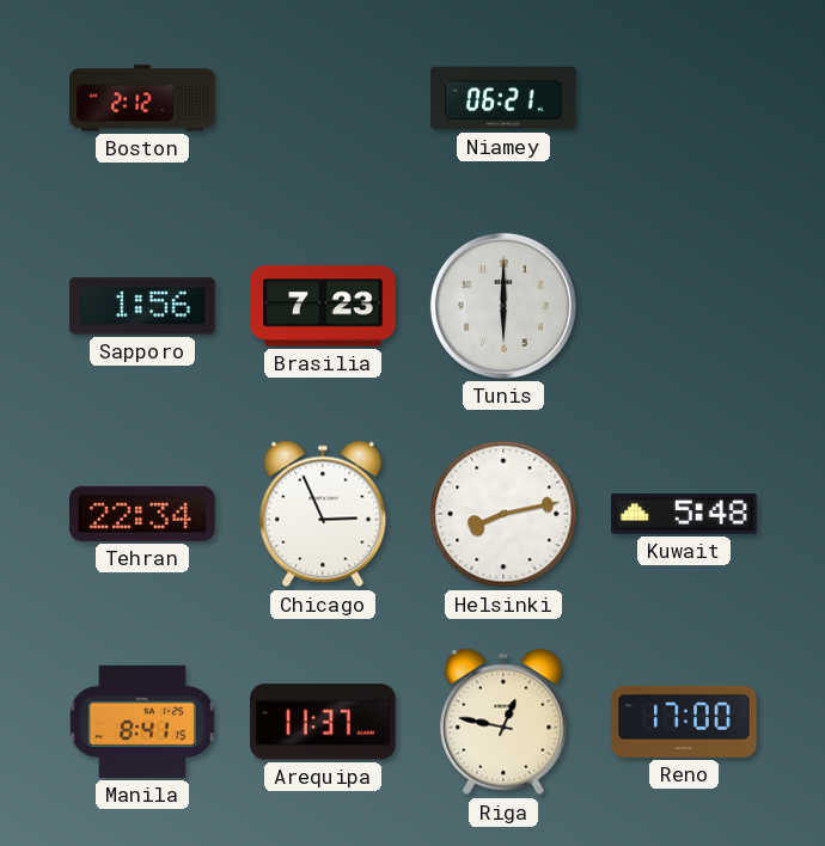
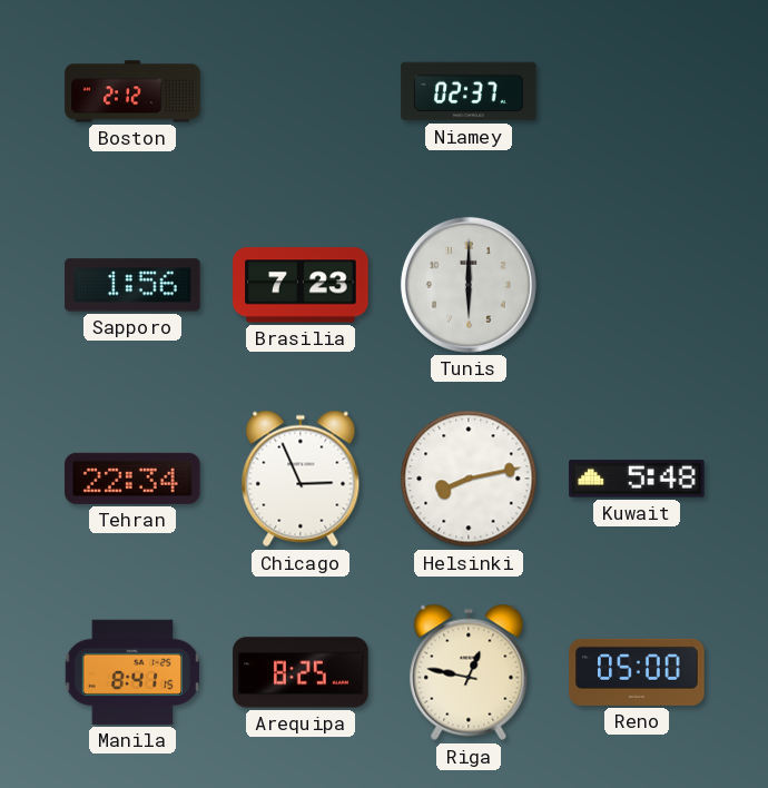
Niamey: 06:21 -> 02:37 (469, 91)
Arequipa: 11:37 -> 8:25 (301, 672)
Reno: 17:00 -> 05:00 (637, 672)
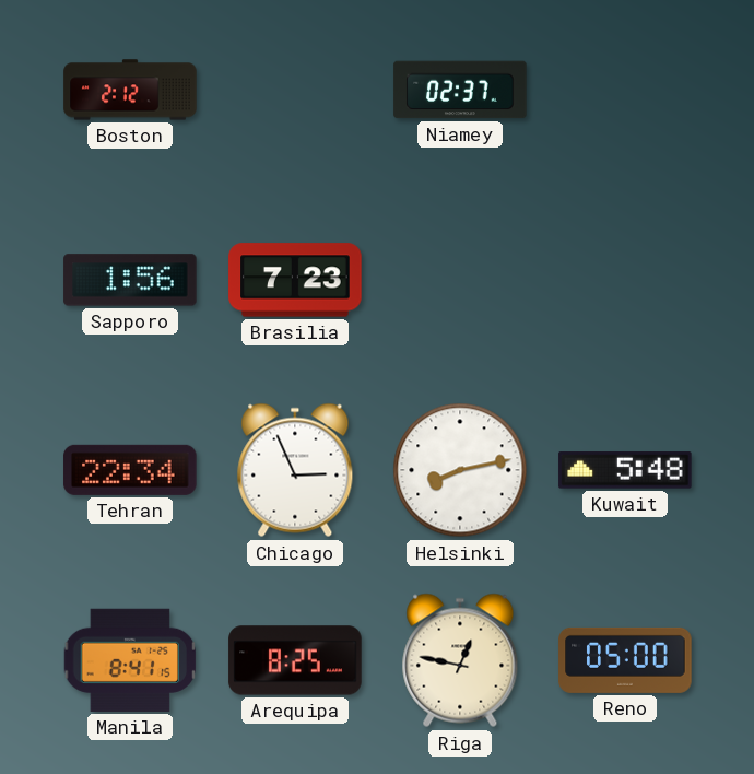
Tunis: 6:00 -> none (469, 285)
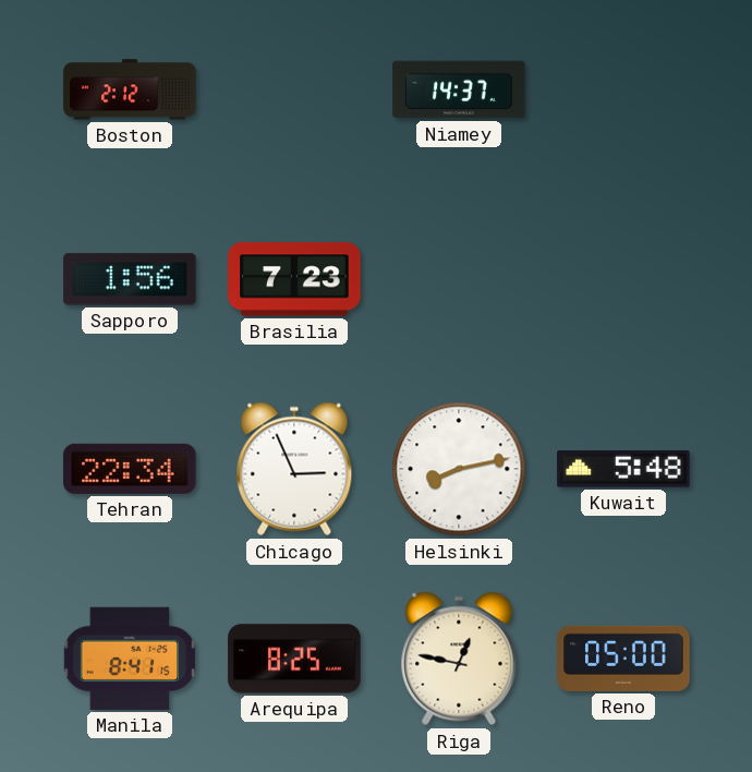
Niamey: 02:37 -> 14:37 (459, 89)
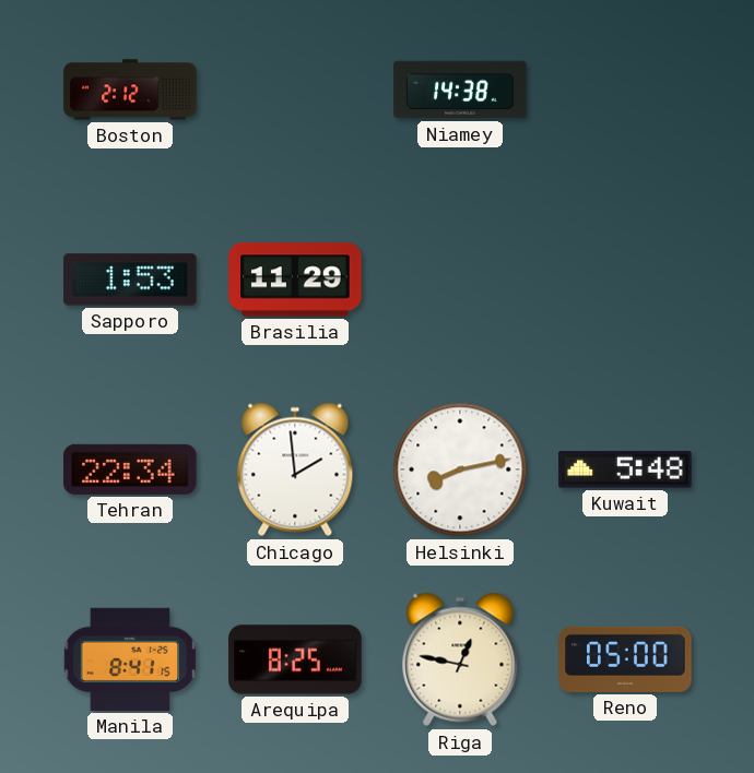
Niamey: 14:37 -> 14:38 (460, 90)
Sapporo: 1:56 -> 1:53 (130, 280)
Brasilia: 7:23 -> 11:29 (295, 280)
Chicago: 2:56 -> 1:59 (295, 469)
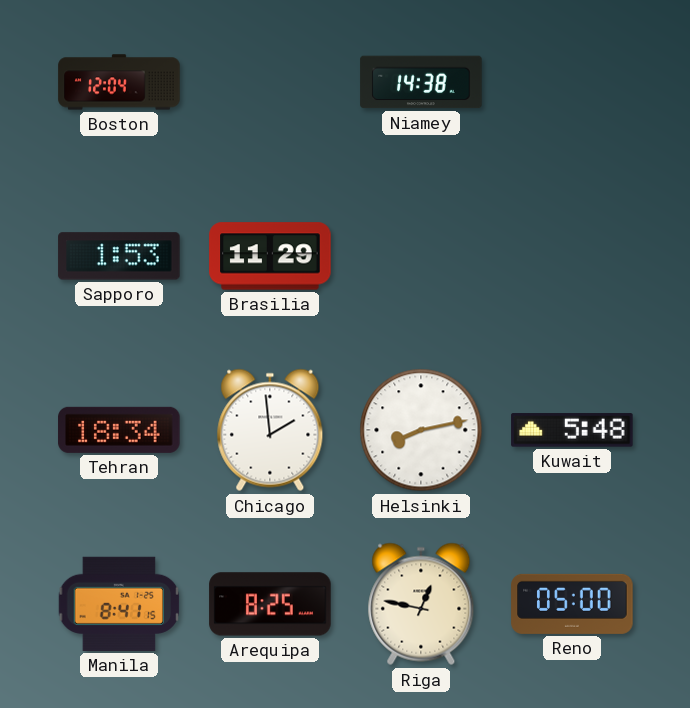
Boston: 2:12 -> 12:04 (119, 82)
Tehran: 22:34 -> 18:34 (119, 430)
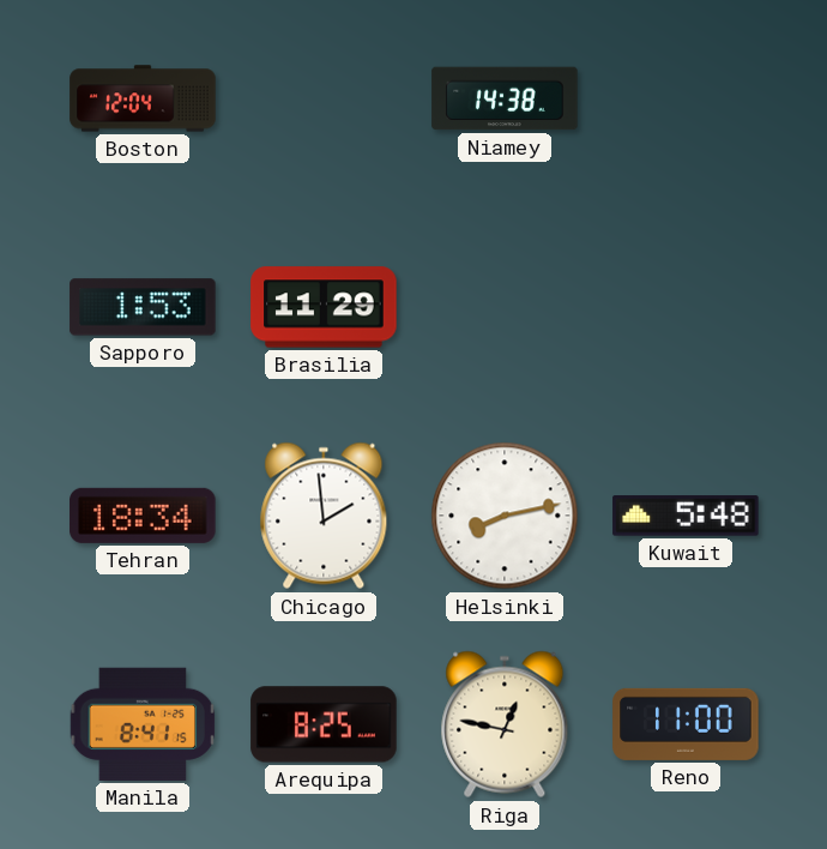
Reno: 05:00 -> 11:00 (686, 724)
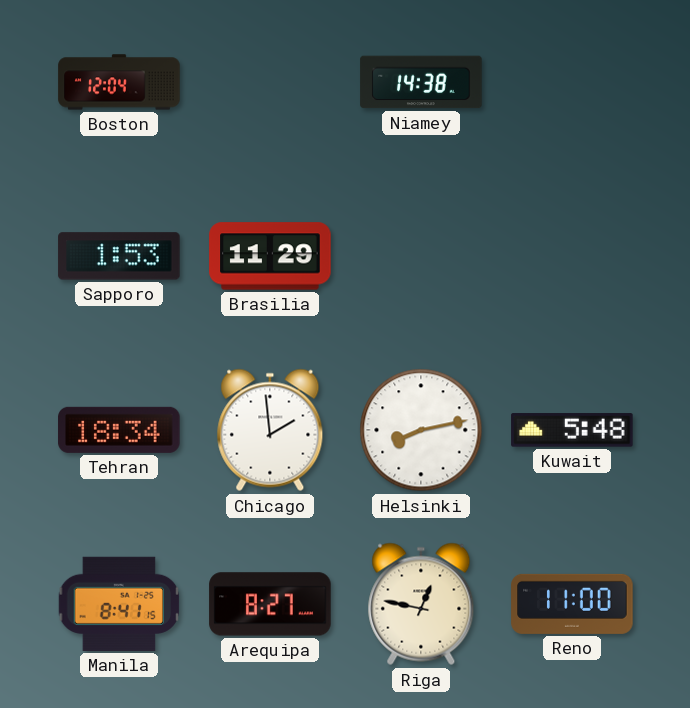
Arequipa: 8:25 -> 8:27 (270, 604)
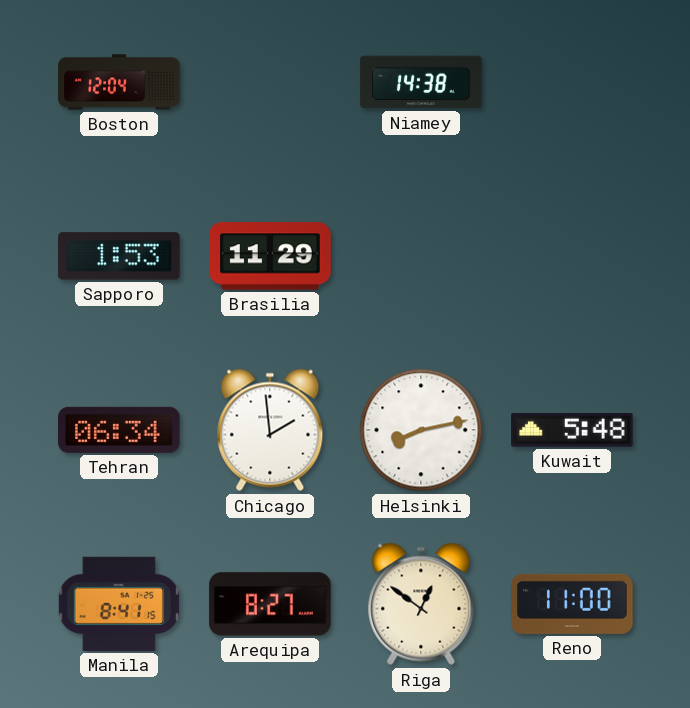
Tehran: 18:34 -> 06:34 (119, 430)
Riga: 12:47 -> 12:51 (421, 604)
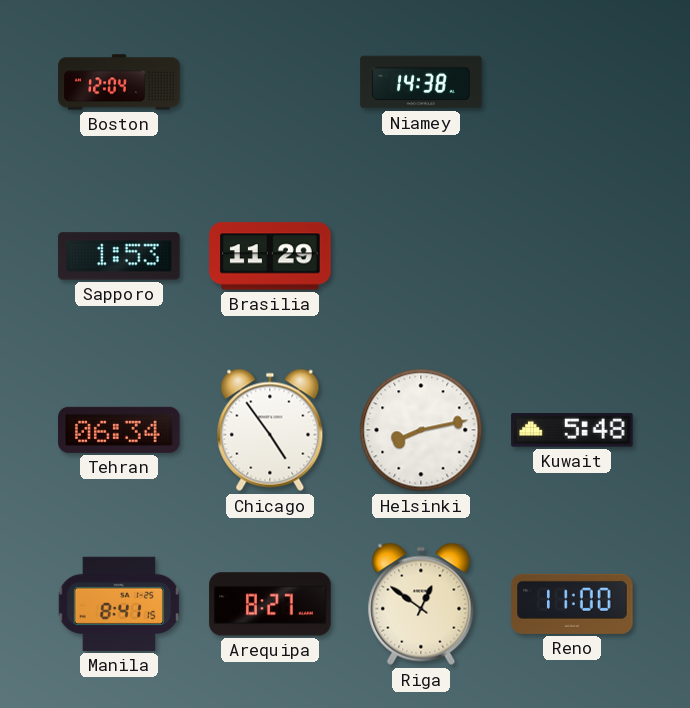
Chicago: 1:59 -> 4:54 (270, 430)
